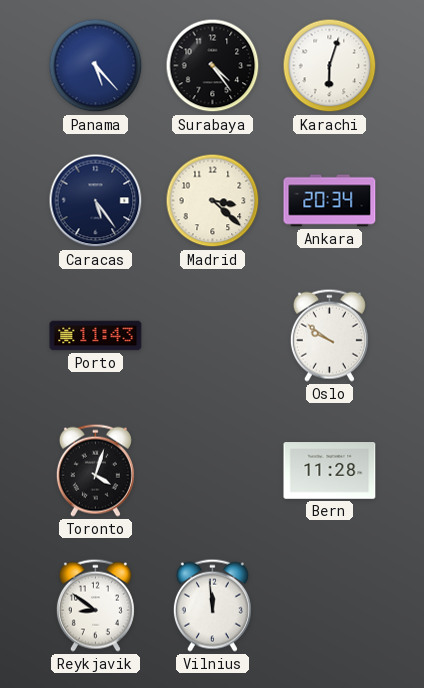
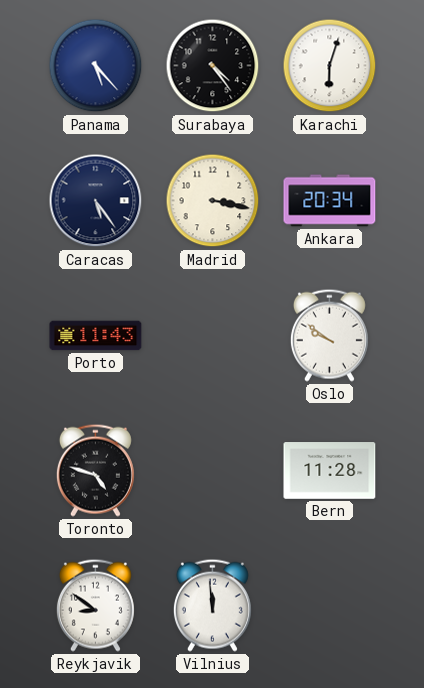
Madrid: 3:22 -> 3:17 (213, 201)
Toronto: 4:03 -> 4:48 (95, 470)
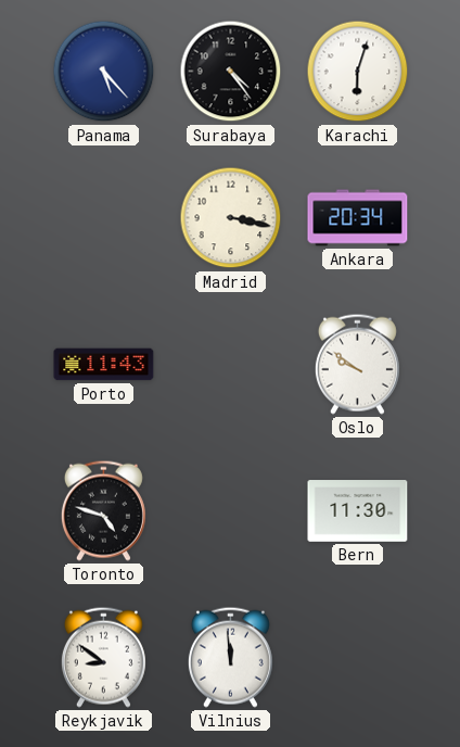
Caracas: 5:24 -> none (96, 201)
Bern: 11:28 -> 11:30 (358, 511)
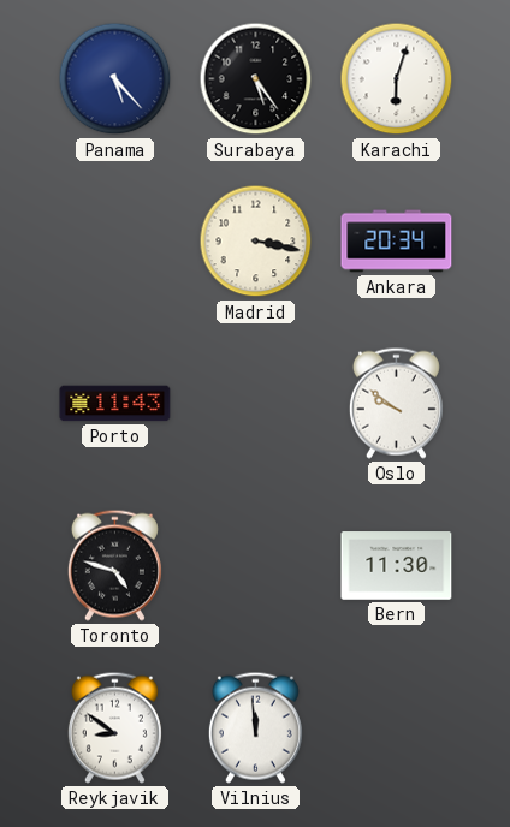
Surabaya: 4:24 -> 5:24 (256, 79)
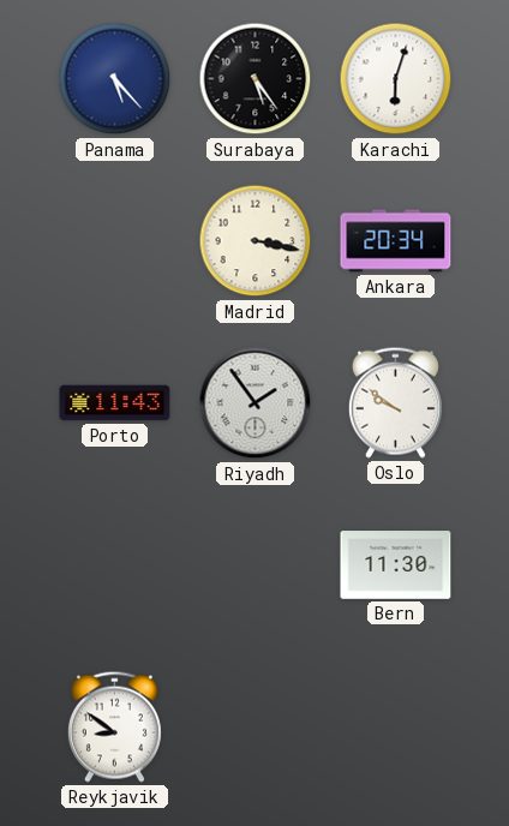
Riyadh: none -> 1:54 (256, 403)
Toronto: 4:48 -> none (114, 565)
Vilnius: 11:59 -> none (255, 727)
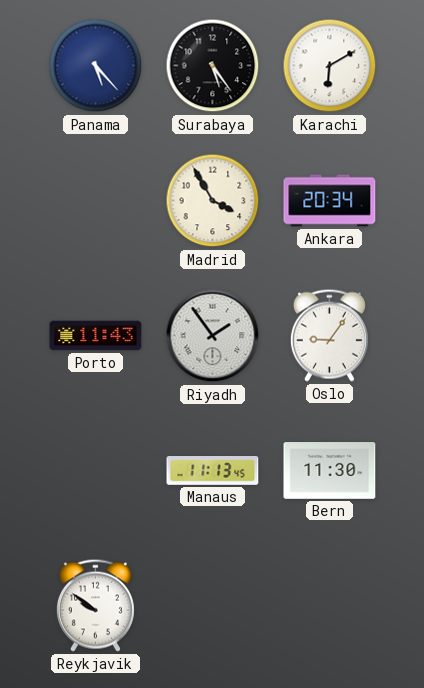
Karachi: 6:03 -> 6:10 (330, 66)
Madrid: 3:17 -> 3:55 (213, 201)
Oslo: 9:51 -> 9:06 (329, 335)
Manaus: none -> 11:13 (213, 471)
Reykjavik: 8:51 -> 9:51 (95, 605)
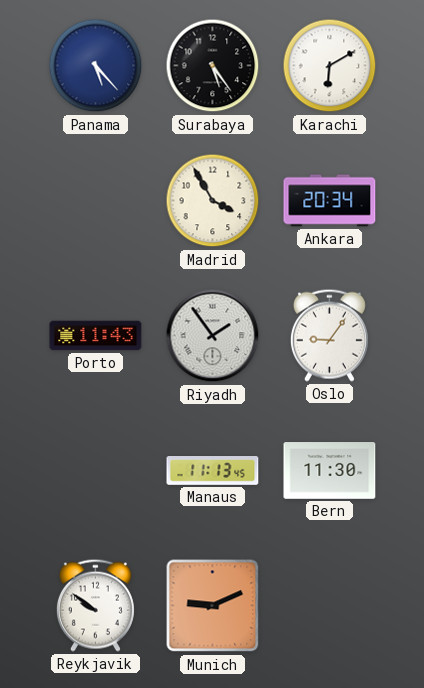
Munich: none -> 9:11 (213, 606)
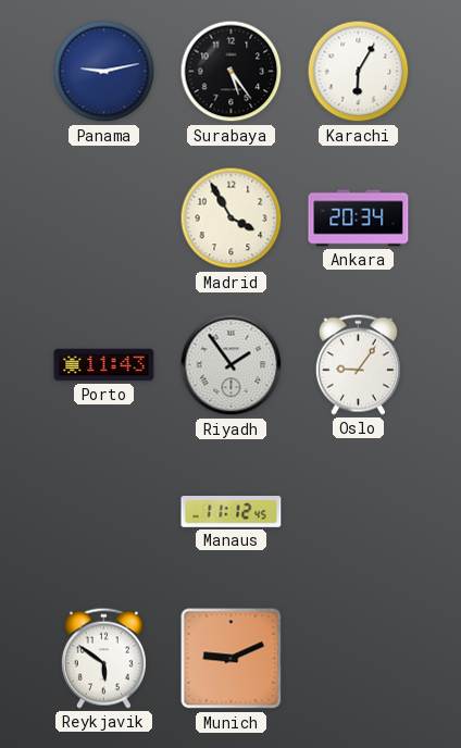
Panama: 5:23 -> 9:13 (104, 72)
Karachi: 6:10 -> 6:05 (359, 72)
Manaus: 11:13 -> 11:12 (232, 512)
Bern: 11:30 -> none (330, 471)
Reykjavik: 9:51 -> 5:51 (103, 658)
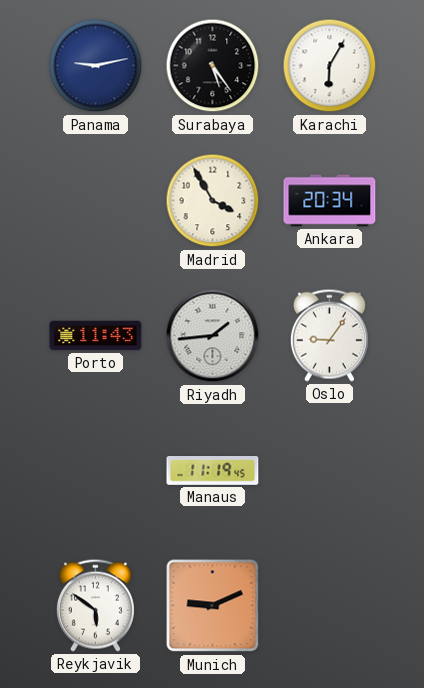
Riyadh: 1:54 -> 1:44 (213, 336)
Manaus: 11:12 -> 11:19 (213, 471)
